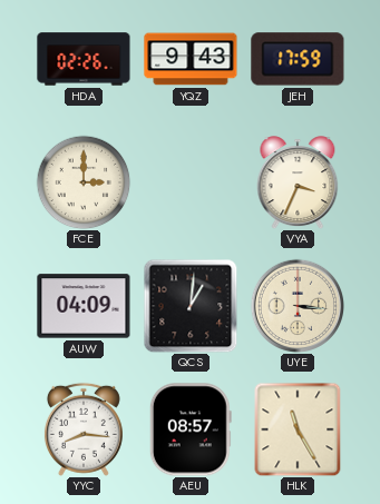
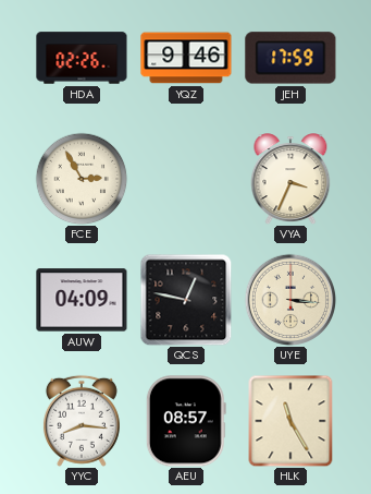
YQZ: 9:43 -> 9:46 (186, 58)
FCE: 3:00 -> 2:55 (82, 179)
QCS: 1:01 -> 12:47 (186, 300)
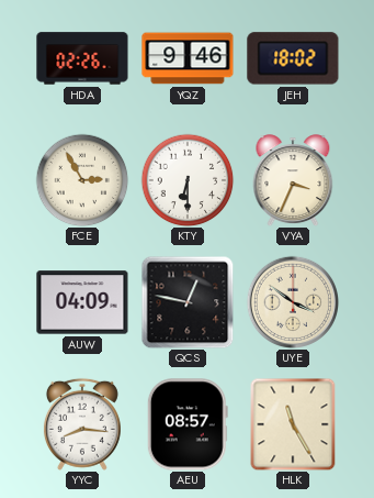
JEH: 17:59 -> 18:02 (293, 58)
KTY: none -> 6:30 (188, 180)
UYE: 3:16 -> 3:51 (292, 301)
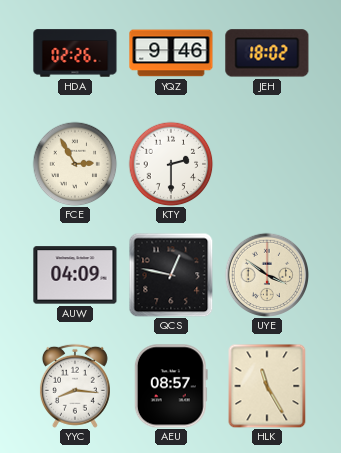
KTY: 6:30 -> 2:30 (171, 164)
VYA: 3:34 -> none (293, 180)
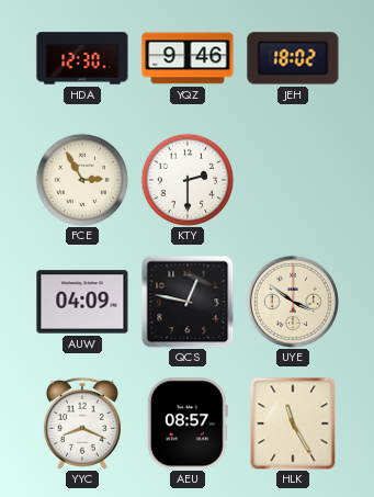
HDA: 02:26 -> 12:30 (82, 58)
YYC: 8:16 -> 8:19 (82, 423)
